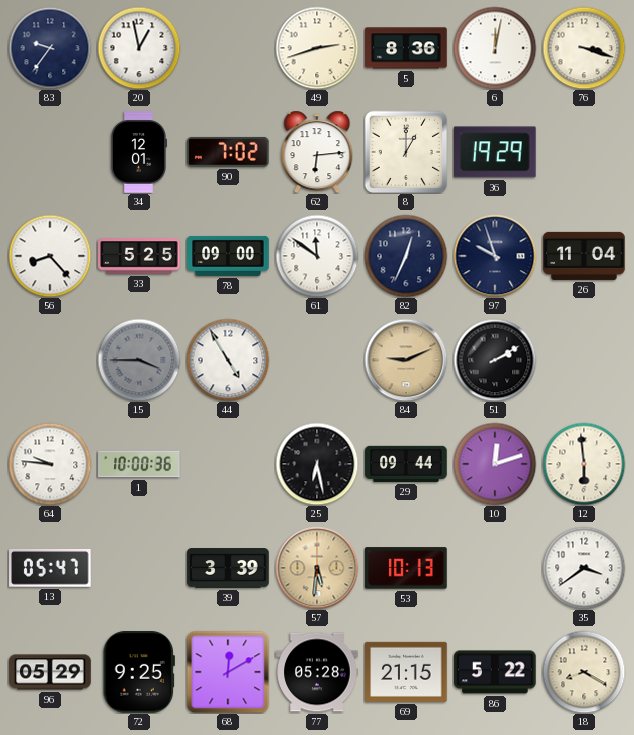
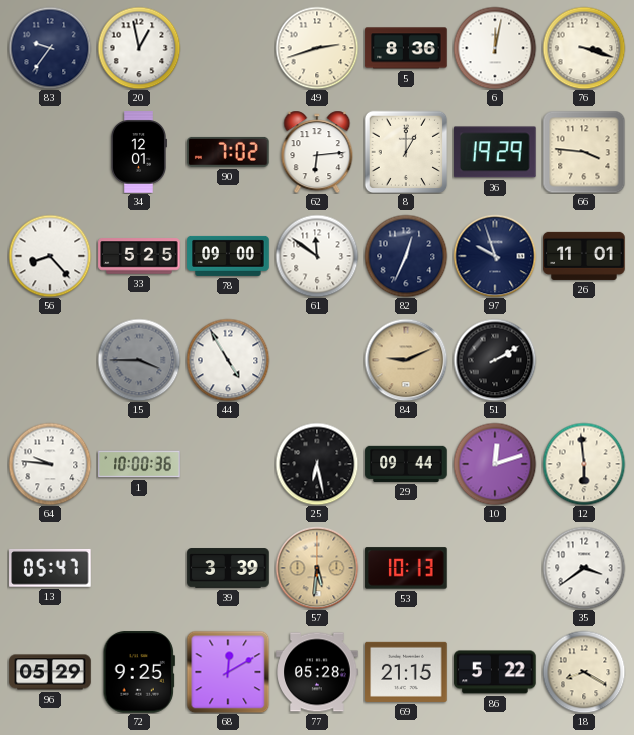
66: none -> 3:46 (584, 152)
26: 11:04 -> 11:01 (584, 256)
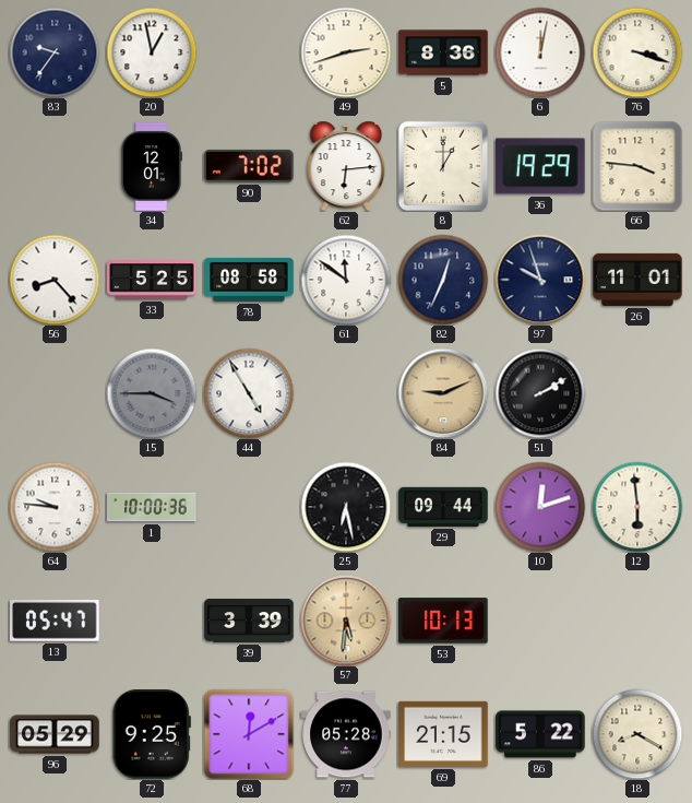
78: 09:00 -> 08:58 (249, 280)
35: 3:39 -> none (584, 568)
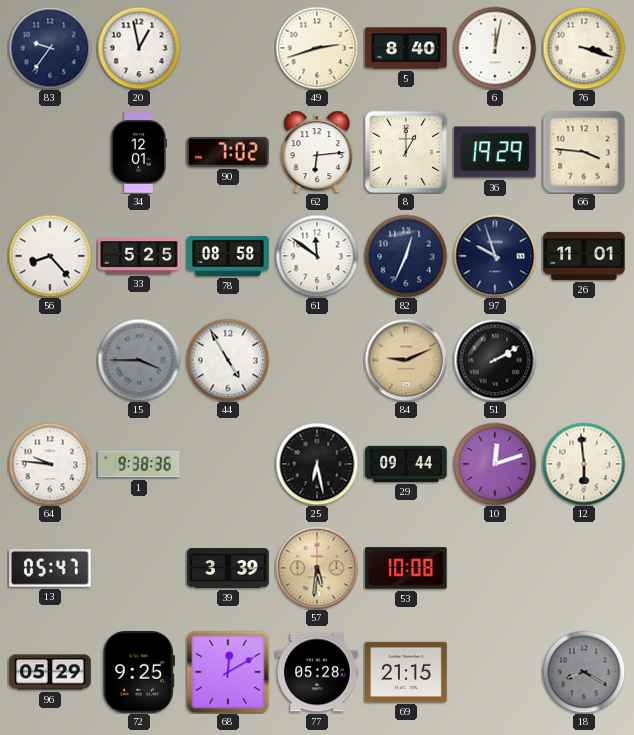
5: 8:36 -> 8:40 (406, 48)
1: 10:00 -> 9:38 (139, 464)
53: 10:13 -> 10:08 (406, 568)
86: 5:22 -> none (540, 734)
18 dial: cream -> grey (584, 672)
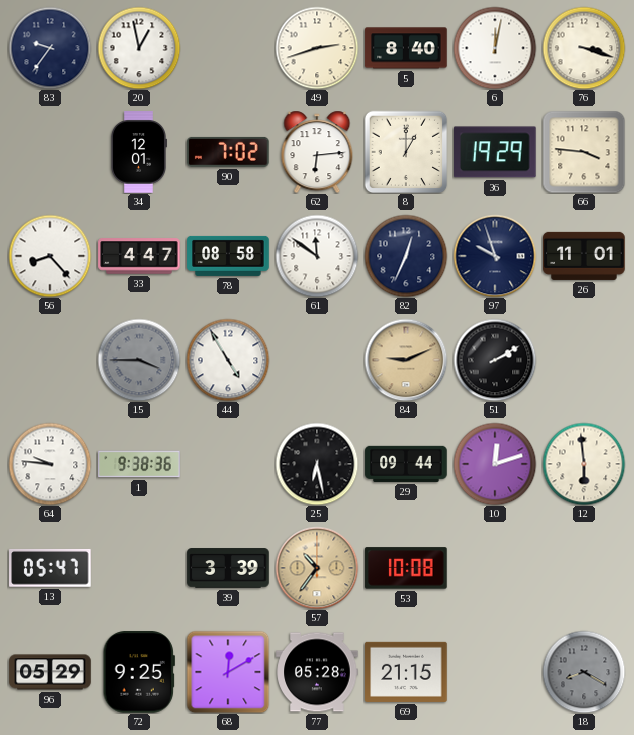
33: 5:25 -> 4:47 (139, 256)
57: 5:31 -> 10:36 (317, 568)
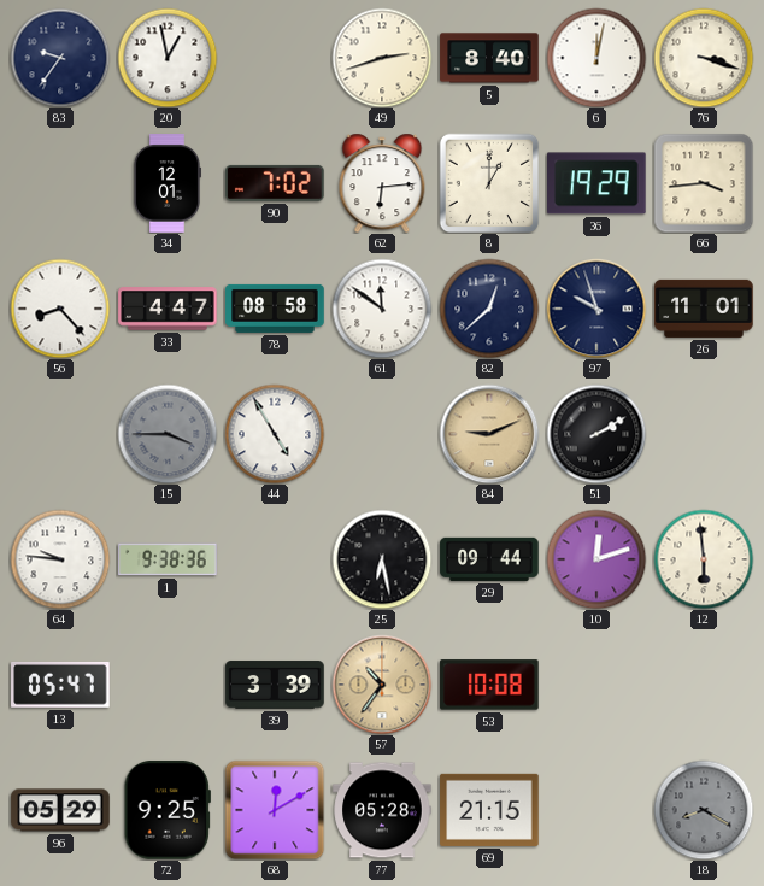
66: 3:46 -> 3:44 (704, 183)
82: 12:34 -> 12:38 (489, 309)
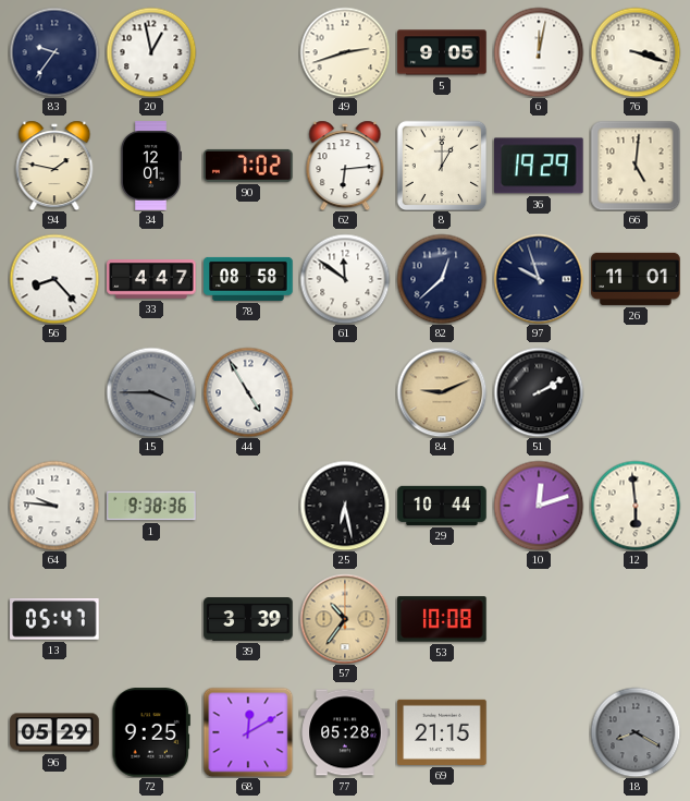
5: 8:40 -> 9:05 (442, 52)
94: none -> 1:47 (54, 166)
66: 3:44 -> 5:01 (636, 166)
29: 09:44 -> 10:44 (442, 506)
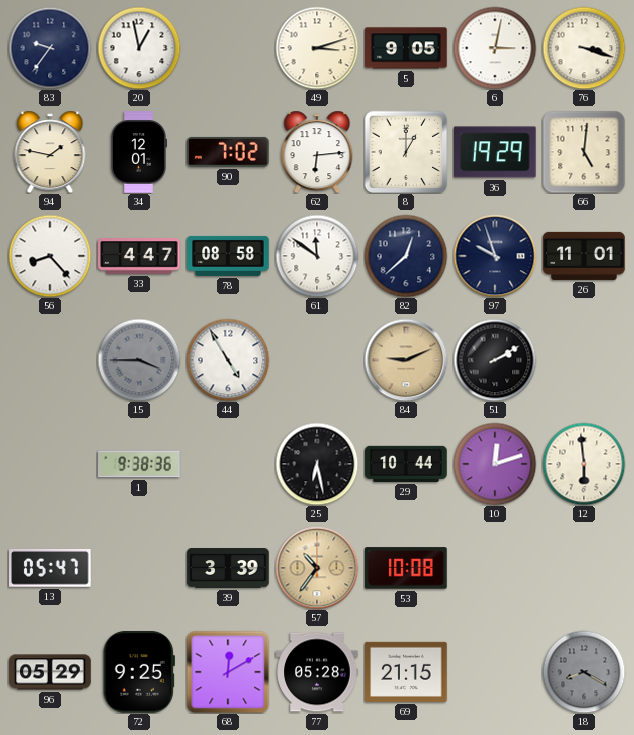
49: 2:42 -> 3:12 (317, 48)
6: 12:02 -> 3:02 (495, 48)
64: 9:46 -> none (54, 506)
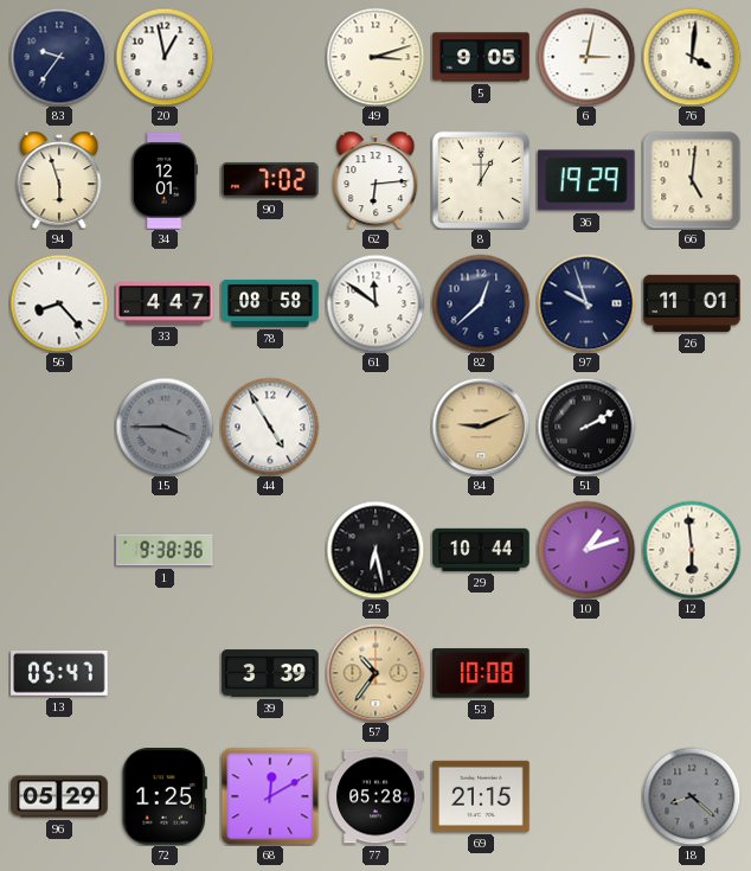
76: 3:18 -> 4:01 (692, 57)
94: 1:47 -> 5:57 (59, 180)
10: 12:12 -> 1:12 (586, 550)
72: 9:25 -> 1:25 (165, 796)
18: 8:20 -> 8:22 (692, 796)
